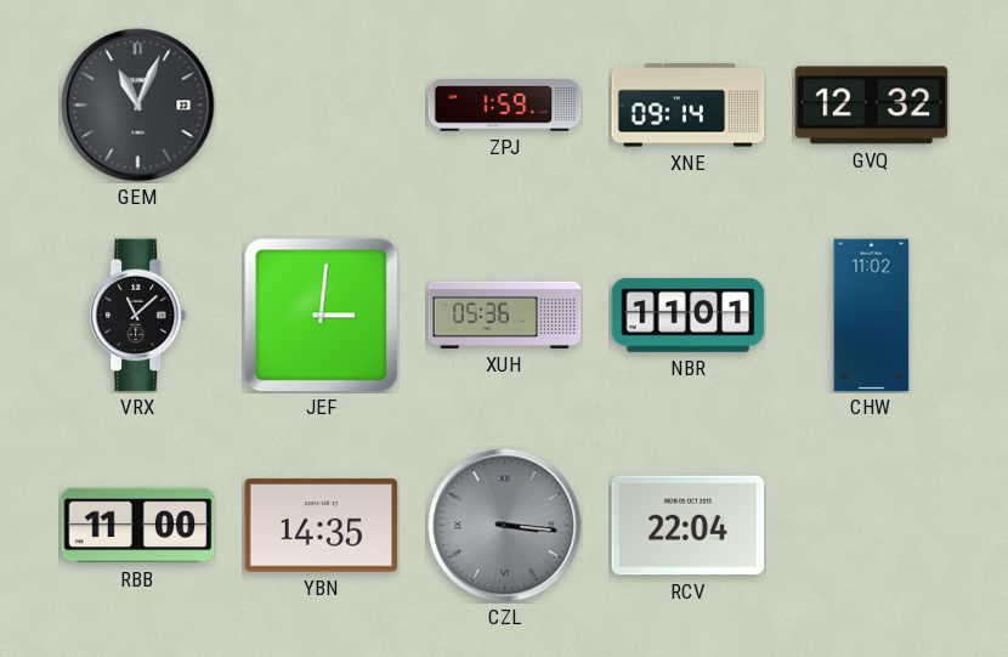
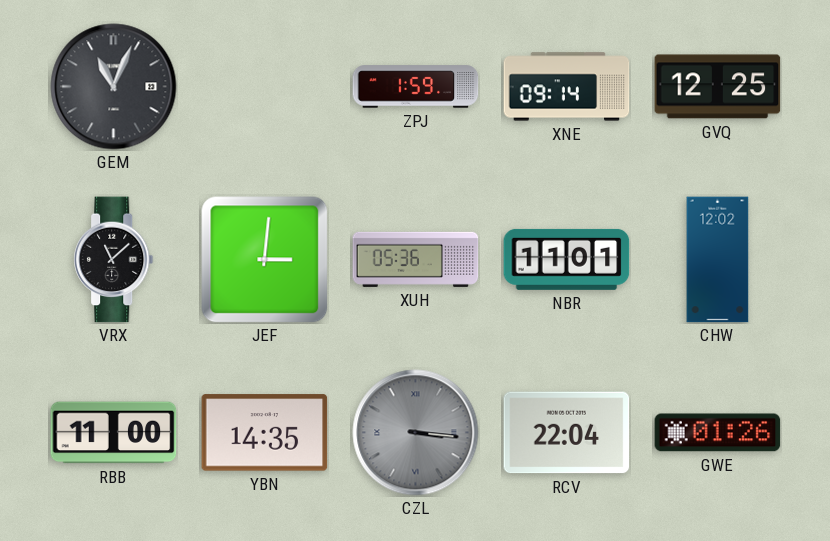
GVQ: 12:32 -> 12:25 (718, 87)
CHW: 11:02 -> 12:02 (718, 260)
GWE: none -> 01:26 (718, 433)
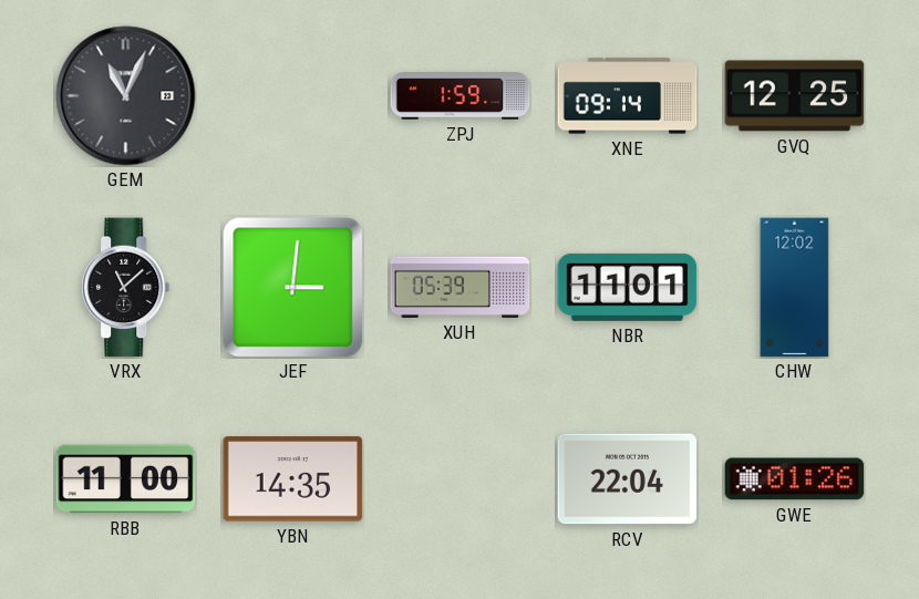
XUH: 05:36 -> 05:39 (461, 287)
CZL: 3:16 -> none (416, 433)
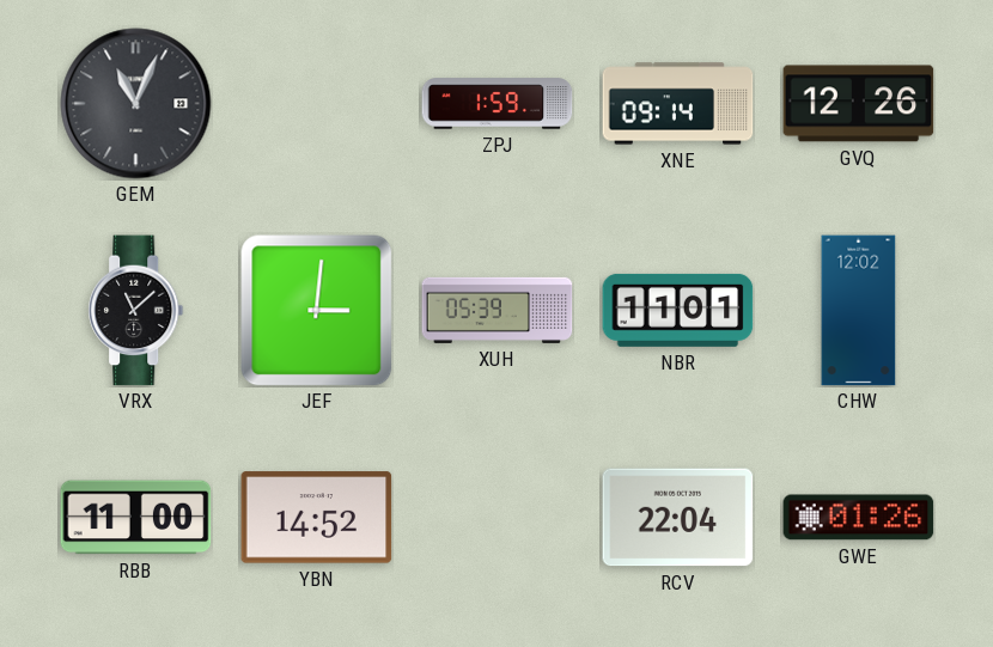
GVQ: 12:25 -> 12:26 (859, 104)
YBN: 14:35 -> 14:52 (317, 518)
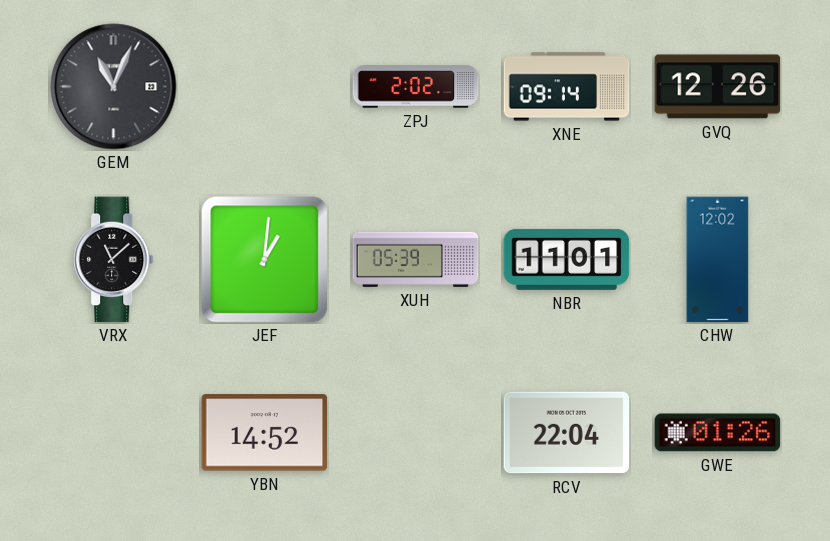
ZPJ: 1:59 -> 2:02 (416, 87)
JEF: 3:01 -> 1:01 (265, 260)
RBB: 11:00 -> none (136, 518)
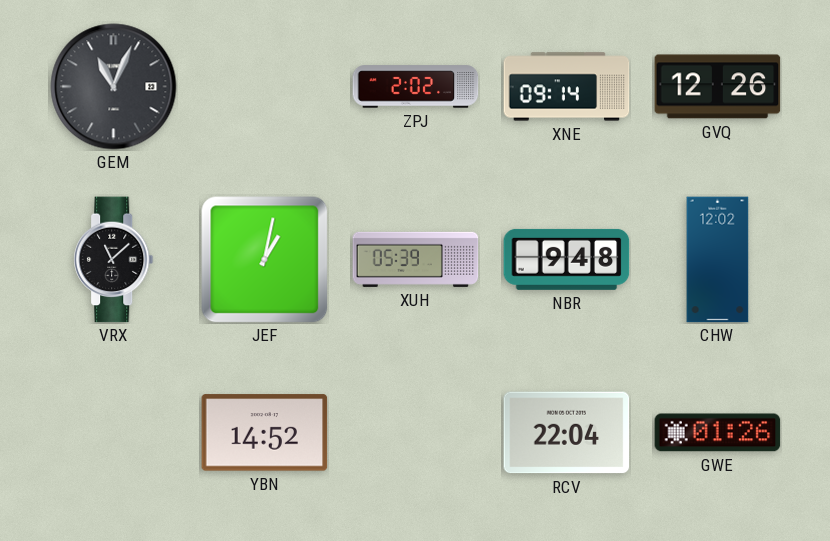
JEF: 1:01 -> 1:02 (265, 260)
NBR: 11:01 -> 9:48 (567, 259)
